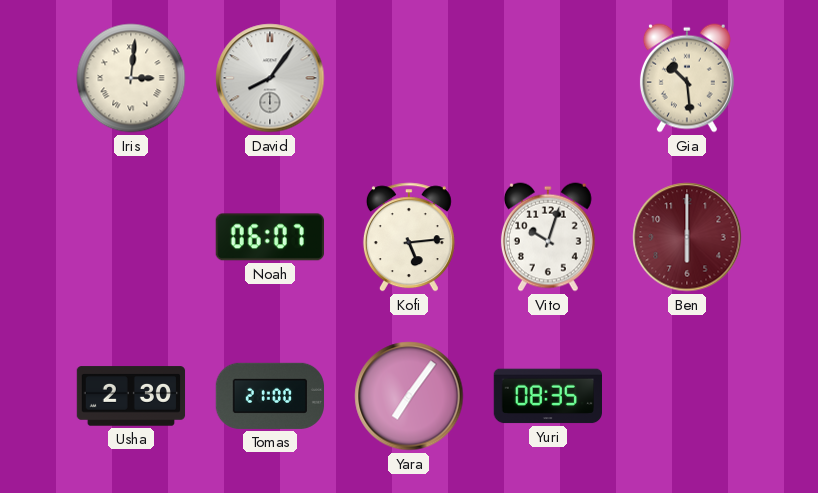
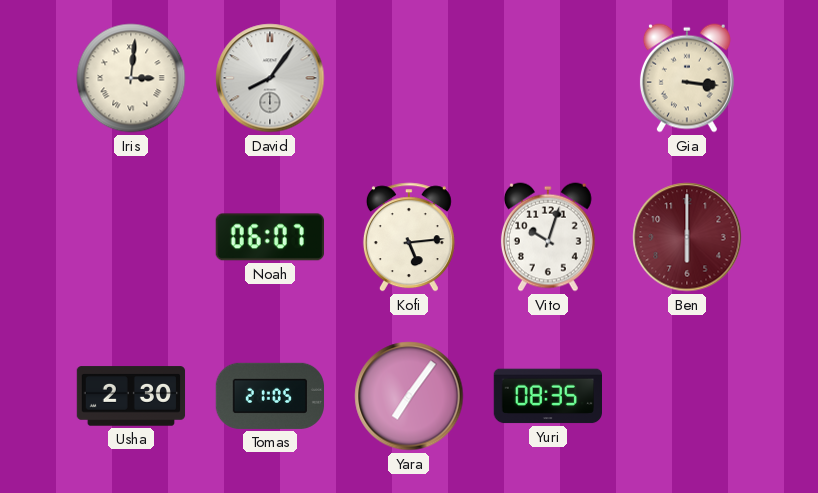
Gia: 10:29 -> 3:16 (687, 78)
Tomas: 21:00 -> 21:05 (269, 396)
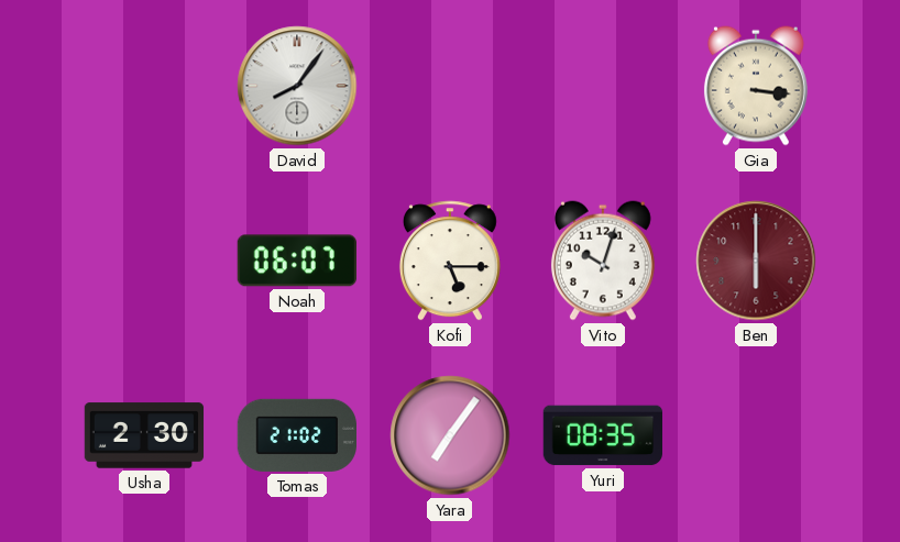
Iris: 3:01 -> none (131, 78)
Kofi: 5:14 -> 5:15 (450, 261)
Tomas: 21:05 -> 21:02 (296, 435)
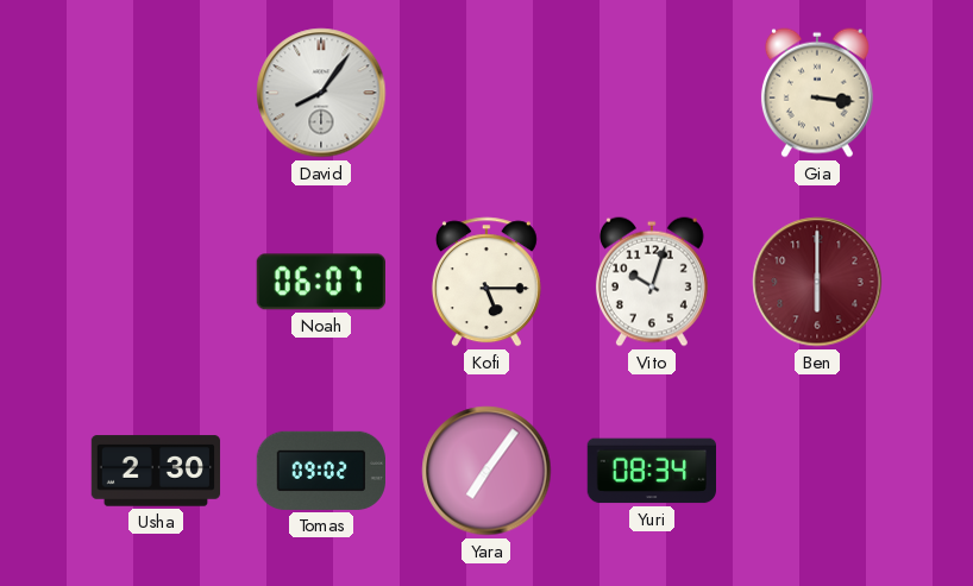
Tomas: 21:02 -> 09:02 (320, 471)
Yuri: 08:35 -> 08:34 (651, 471)
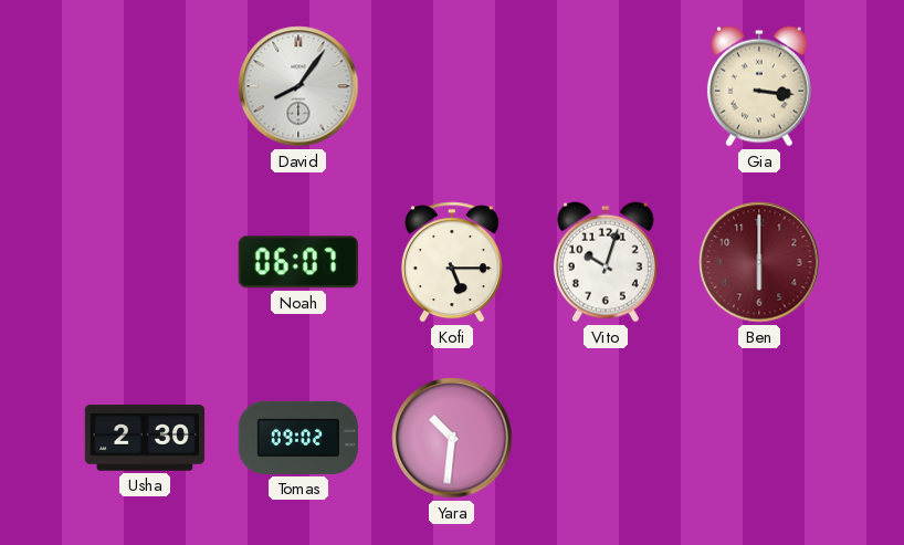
Yara: 7:06 -> 10:31 (452, 438)
Yuri: 08:34 -> none (651, 471)
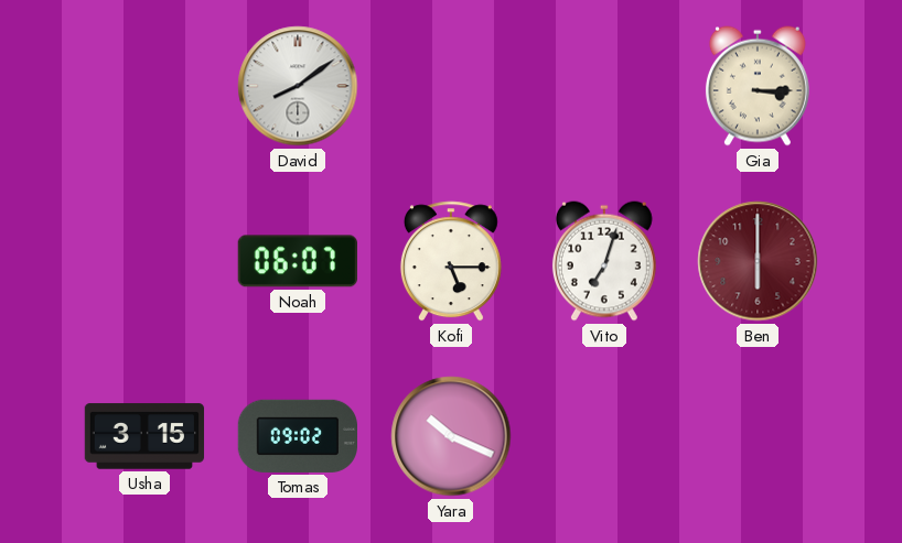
David: 8:06 -> 8:09 (298, 86)
Gia: 3:16 -> 3:15 (758, 86)
Vito: 10:03 -> 7:03 (604, 261)
Usha: 2:30 -> 3:15 (144, 436)
Yara: 10:31 -> 10:19 (451, 436)
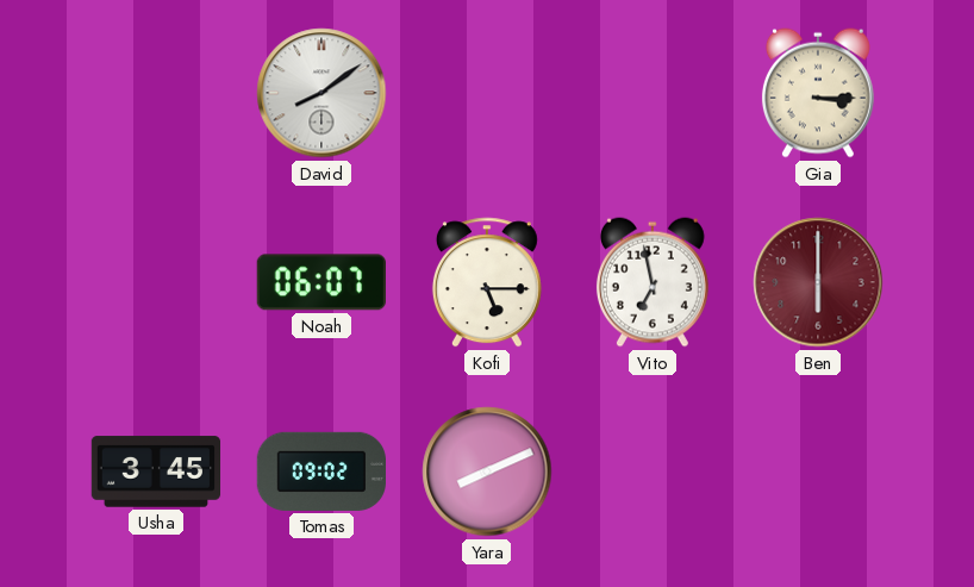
Vito: 7:03 -> 6:58 (653, 282)
Usha: 3:15 -> 3:45 (156, 472)
Yara: 10:19 -> 8:11 (487, 472)
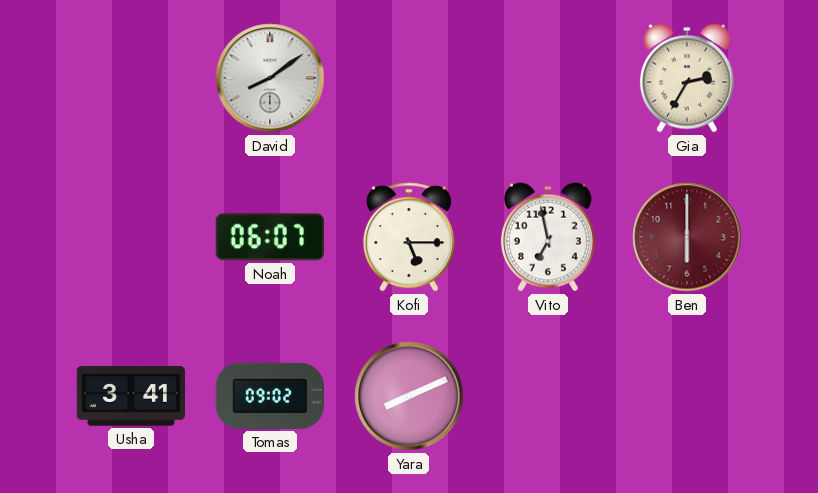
Gia: 3:15 -> 2:35 (687, 78)
Usha: 3:45 -> 3:41 (131, 396)
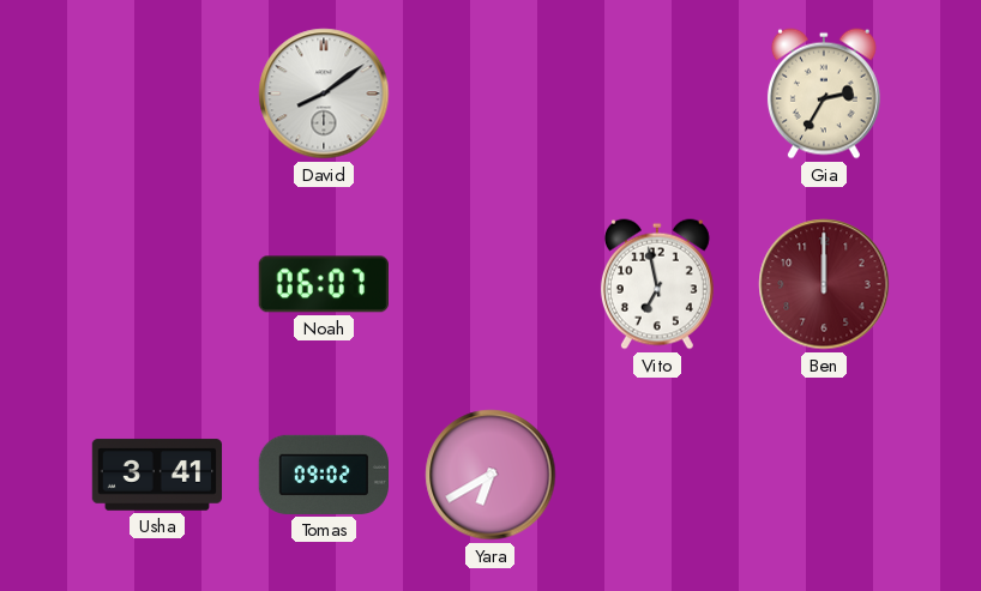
Kofi: 5:15 -> none (409, 237)
Ben: 6:00 -> 12:00 (824, 284)
Yara: 8:11 -> 6:40 (490, 475)
